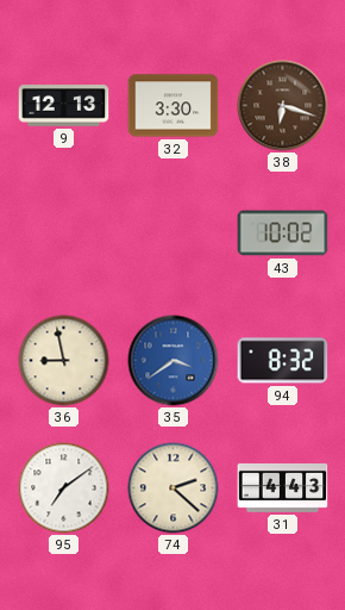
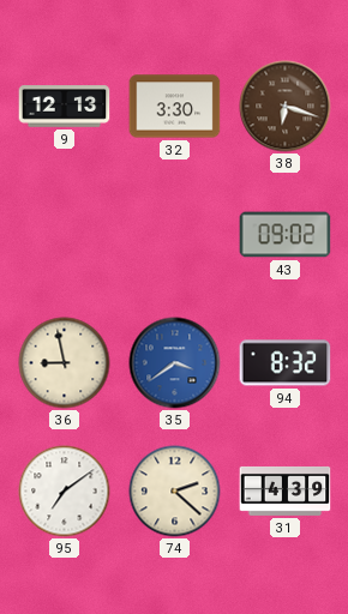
43: 10:02 -> 09:02 (286, 235)
31: 4:43 -> 4:39 (286, 490)
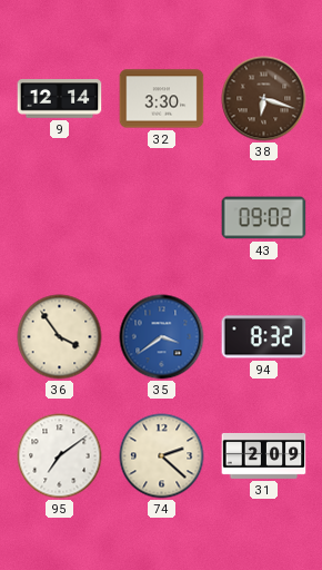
9: 12:13 -> 12:14 (60, 99)
36: 8:58 -> 3:54 (60, 337)
31: 4:39 -> 2:09 (264, 455)
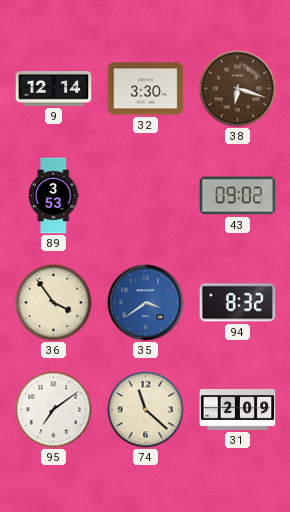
89: none -> 3:53 (53, 196)
74: 2:22 -> 11:22 (146, 410)
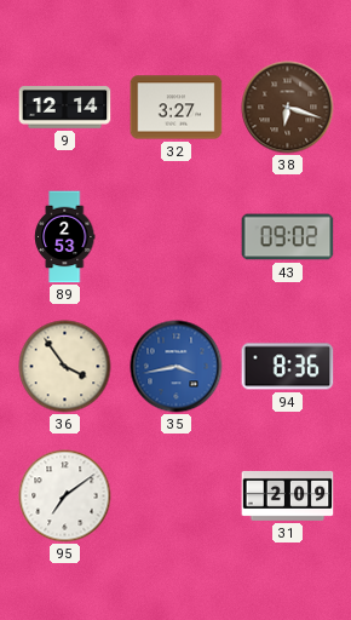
32: 3:30 -> 3:27 (177, 108)
89: 3:53 -> 2:53 (64, 237)
35: 3:39 -> 3:43 (177, 367)
94: 8:32 -> 8:36 (288, 367)
74: 11:22 -> none (146, 410)
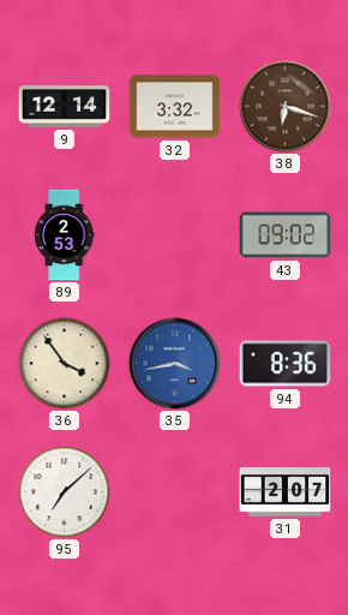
32: 3:27 -> 3:32 (175, 107)
95: 7:09 -> 7:08 (65, 492)
31: 2:09 -> 2:07 (286, 491)
